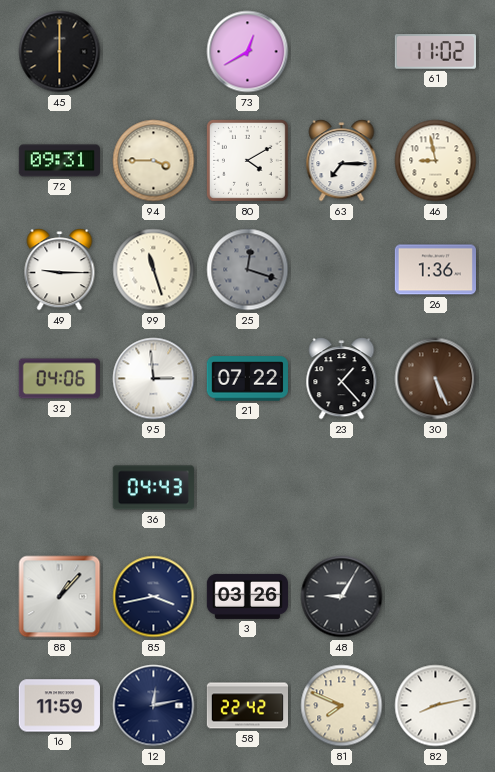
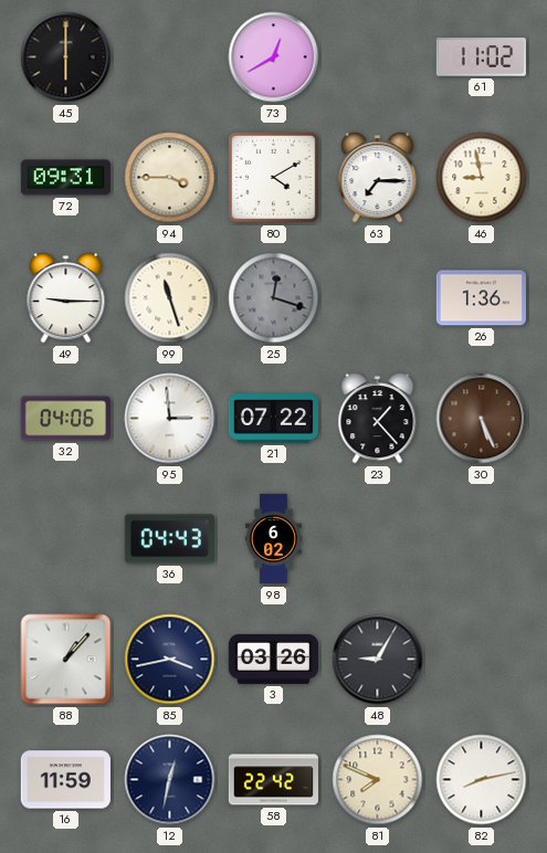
98: none -> 6:02 (273, 539)
12: 12:13 -> 12:32 (170, 780)
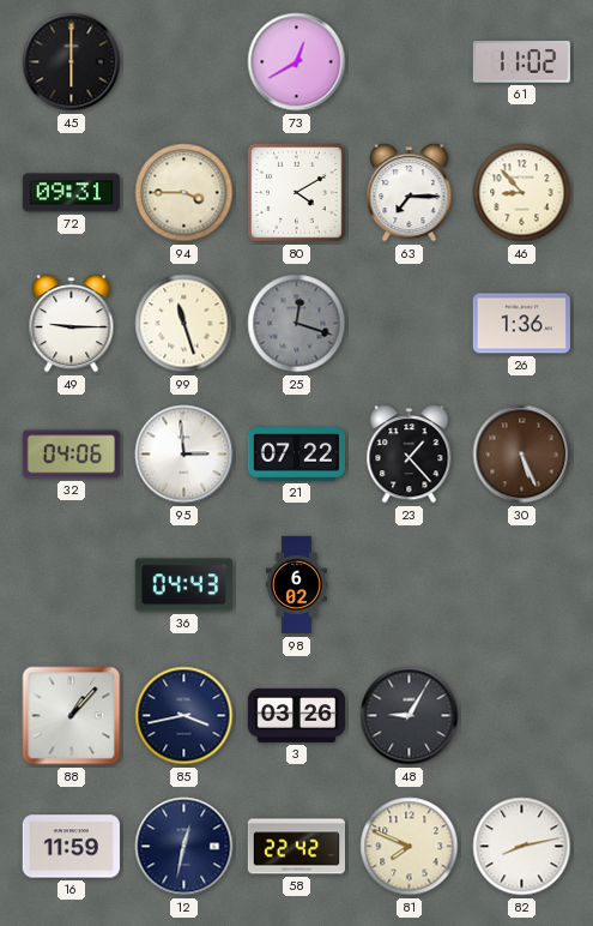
46: 8:58 -> 8:53 (522, 193)
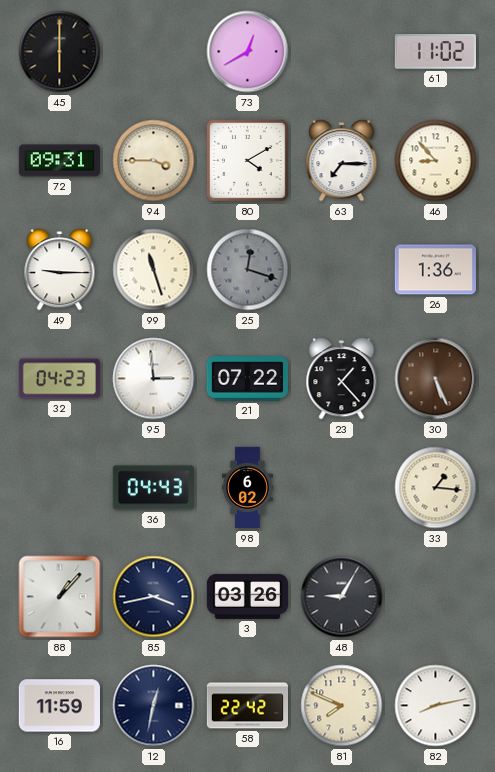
32: 04:06 -> 04:23 (59, 379)
33: none -> 1:16 (436, 488)
